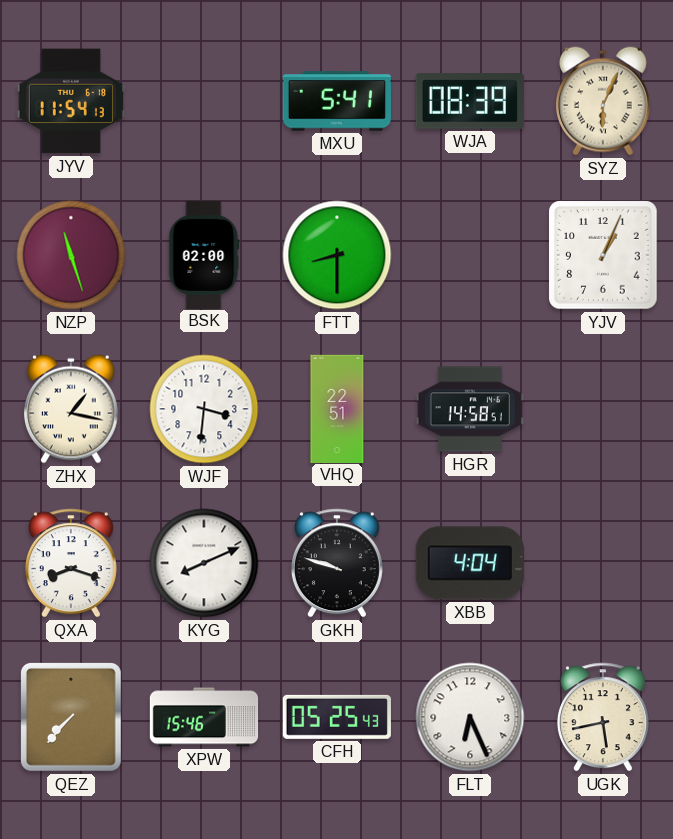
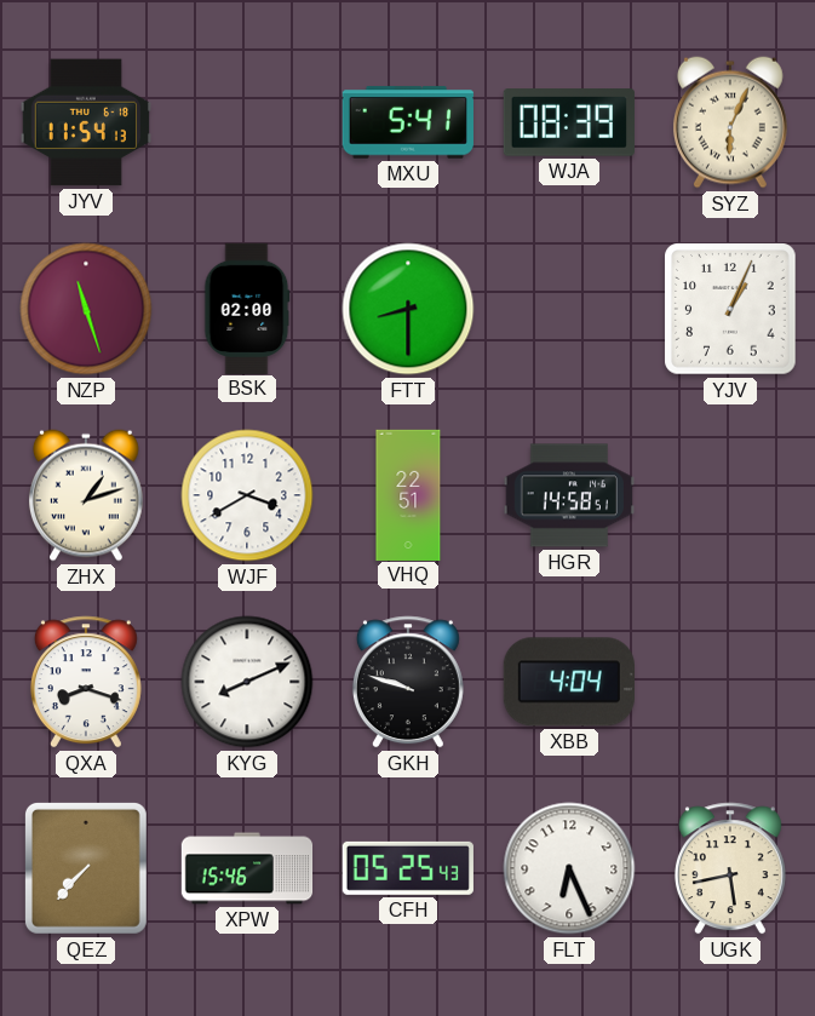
ZHX: 1:17 -> 1:12 (86, 495)
WJF: 3:31 -> 3:40 (247, 495)
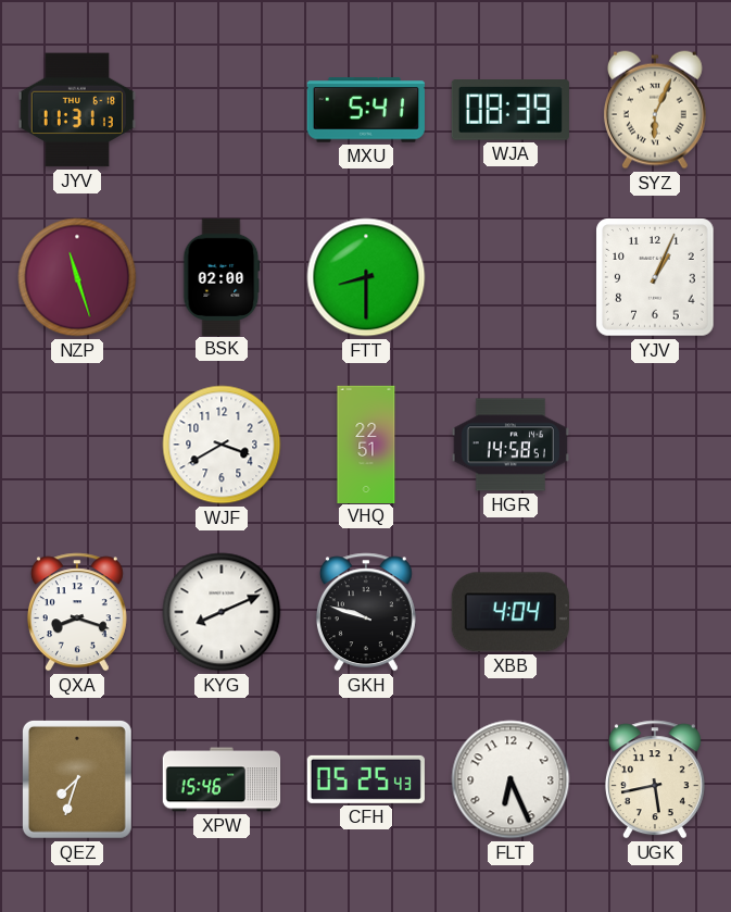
JYV: 11:54 -> 11:31 (77, 110)
ZHX: 1:12 -> none (86, 495)
QEZ: 7:37 -> 7:33 (77, 779)
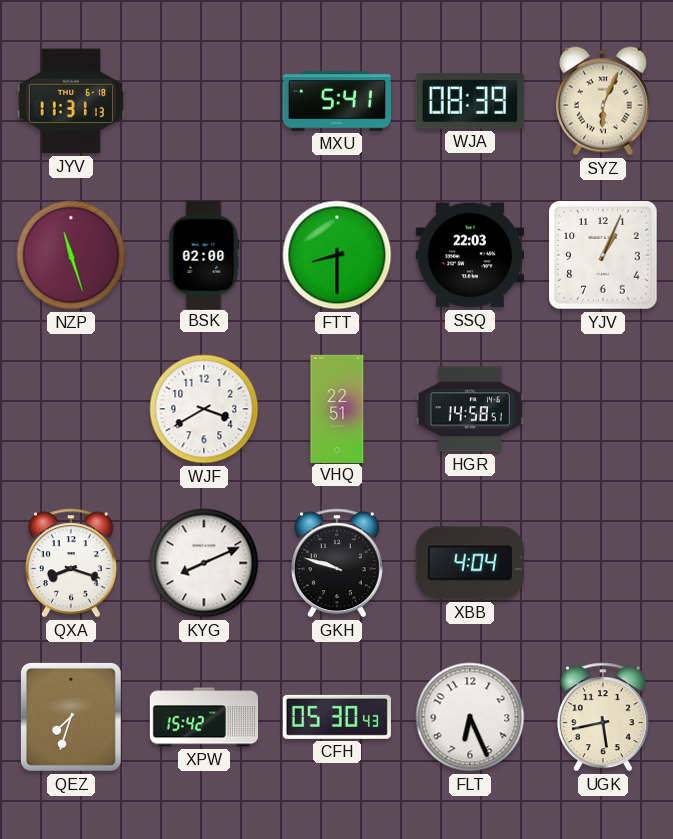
SSQ: none -> 22:03 (469, 255)
XPW: 15:46 -> 15:42 (204, 717)
CFH: 05:25 -> 05:30 (337, 717)
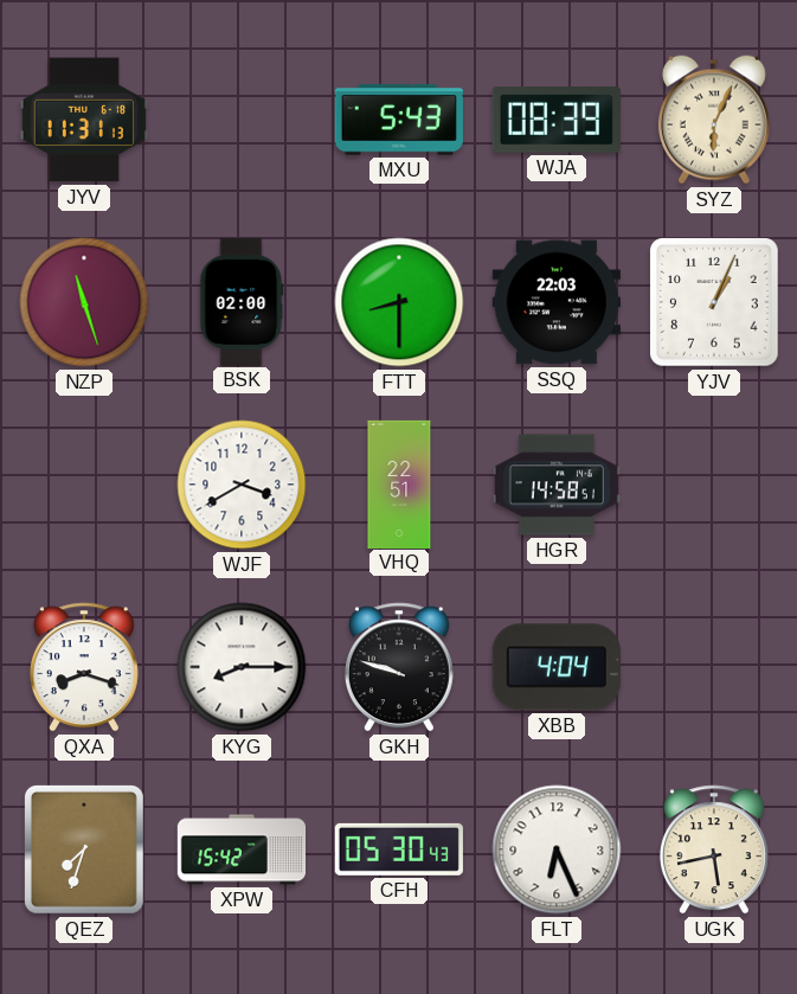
MXU: 5:41 -> 5:43 (399, 120)
KYG: 8:11 -> 8:15 (242, 667)
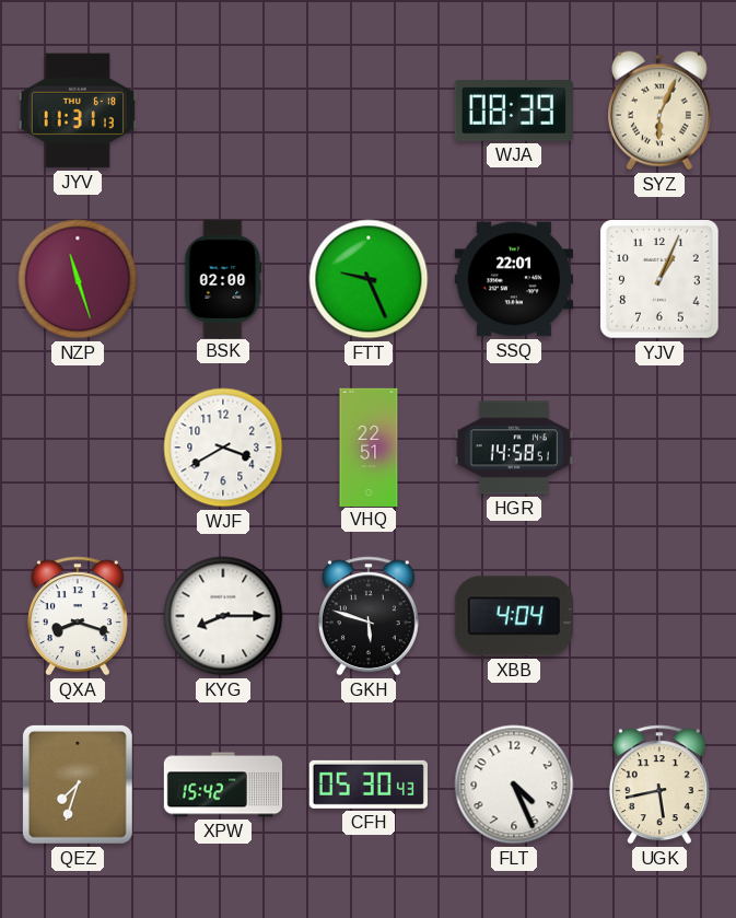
MXU: 5:43 -> none (399, 120)
FTT: 8:30 -> 9:26 (369, 279)
SSQ: 22:03 -> 22:01 (513, 279)
GKH: 9:48 -> 5:48 (369, 616)
FLT: 6:26 -> 4:26 (514, 785)
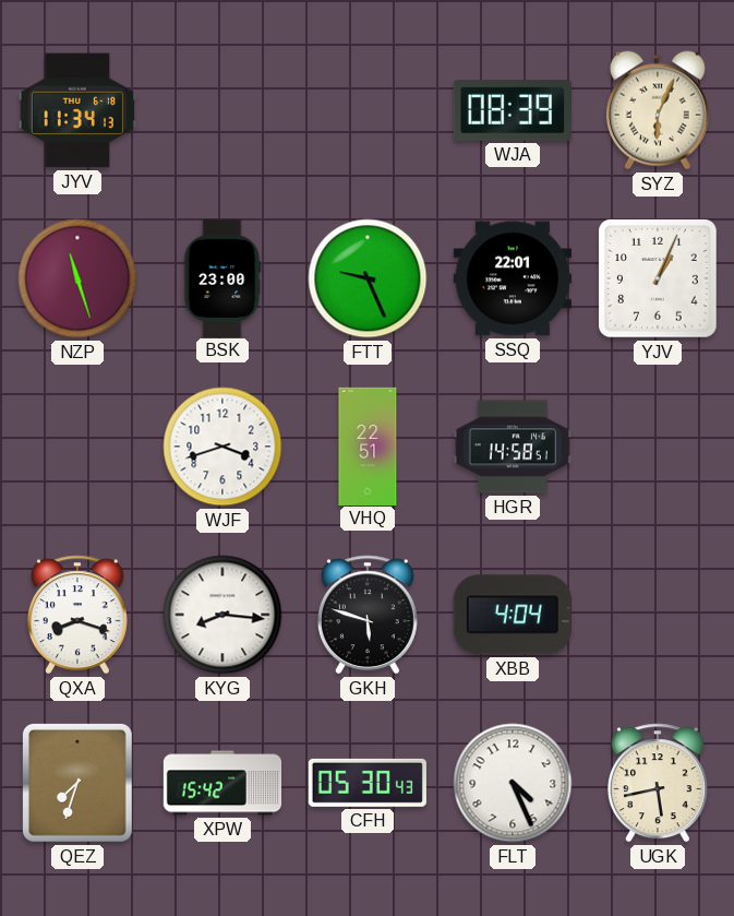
JYV: 11:31 -> 11:34 (77, 110)
BSK: 02:00 -> 23:00 (222, 277)
WJF: 3:40 -> 3:42 (222, 447)
KYG: 8:15 -> 8:16 (222, 615)
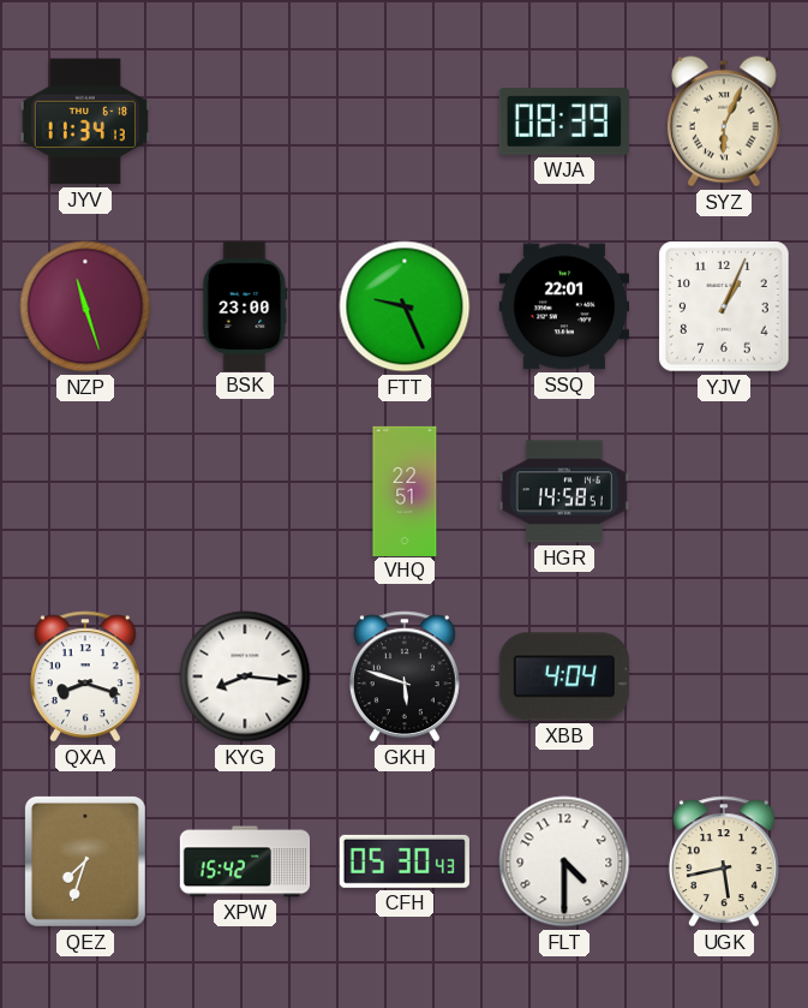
WJF: 3:42 -> none (222, 447)
FLT: 4:26 -> 4:30 (564, 861)
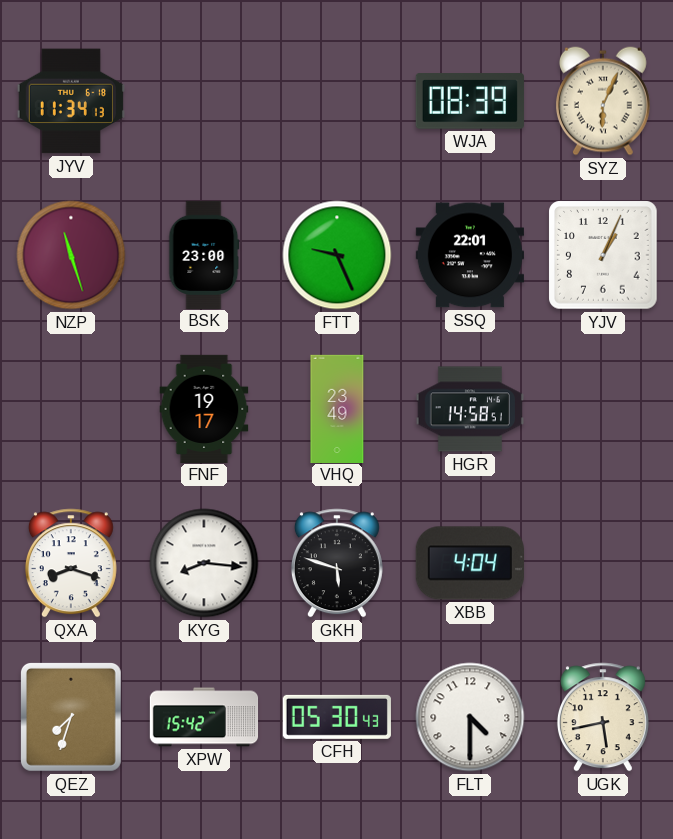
FNF: none -> 19:17 (204, 408)
VHQ: 22:51 -> 23:49 (337, 408)
